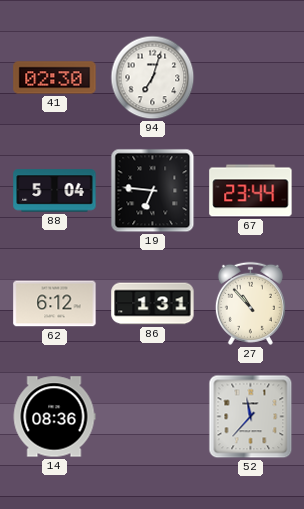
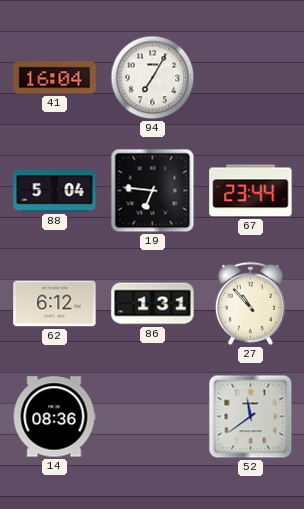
41: 02:30 -> 16:04 (55, 78)
94: 7:03 -> 7:05 (153, 78)
52: 11:37 -> 11:39 (251, 417)
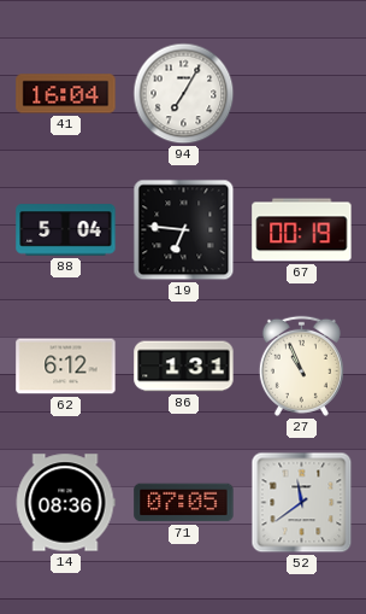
67: 23:44 -> 00:19 (302, 230)
27: 10:53 -> 10:56 (301, 366)
71: none -> 07:05 (184, 503)
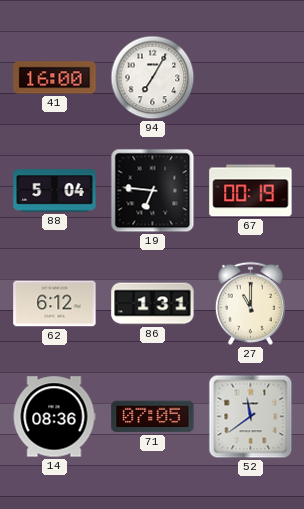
41: 16:04 -> 16:00 (55, 78)
27: 10:56 -> 11:00 (250, 303)
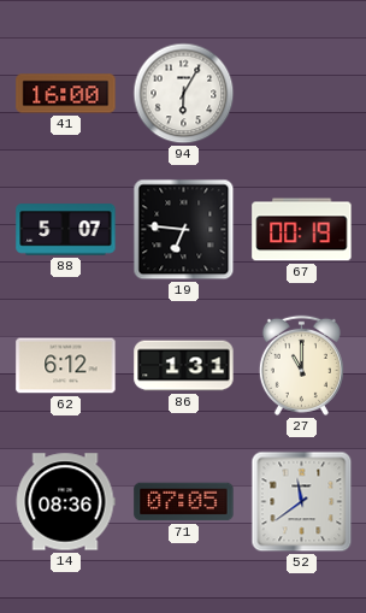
94: 7:05 -> 6:05 (184, 94)
88: 5:04 -> 5:07 (66, 230)
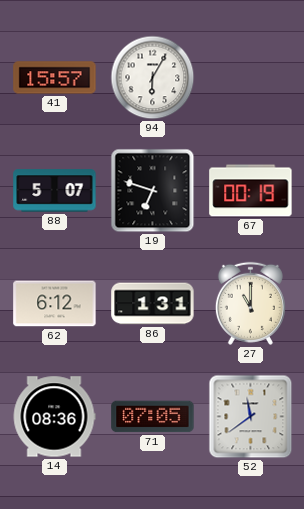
41: 16:00 -> 15:57 (55, 78)
19: 6:46 -> 6:48 (153, 191)
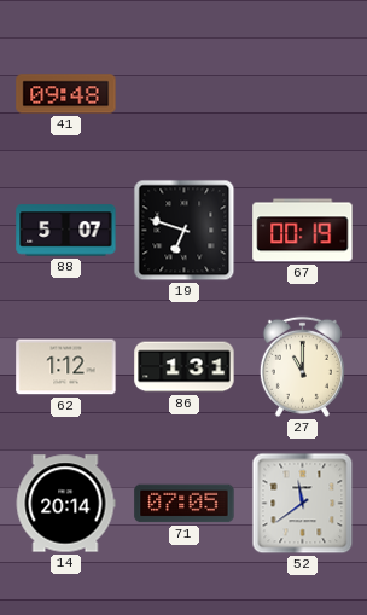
41: 15:57 -> 09:48 (66, 94)
94: 6:05 -> none (153, 78)
62: 6:12 -> 1:12 (66, 367)
14: 08:36 -> 20:14 (65, 504)
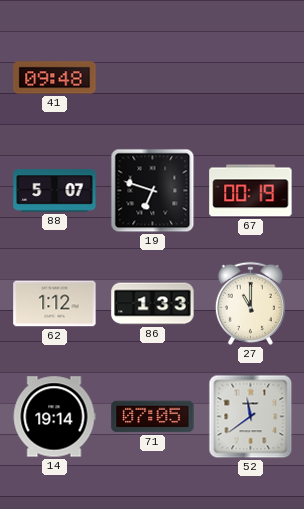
86: 1:31 -> 1:33 (153, 304)
14: 20:14 -> 19:14 (54, 417)
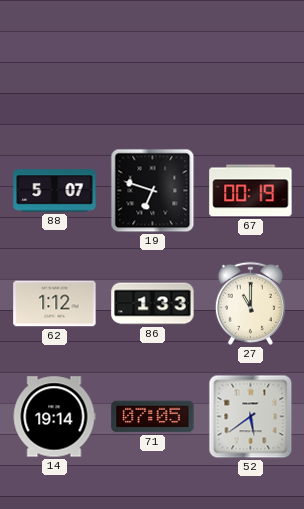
41: 09:48 -> none (55, 78)
52: 11:39 -> 5:39 (251, 417)
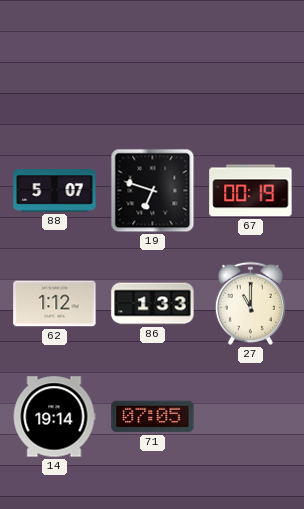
52: 5:39 -> none (251, 417)
